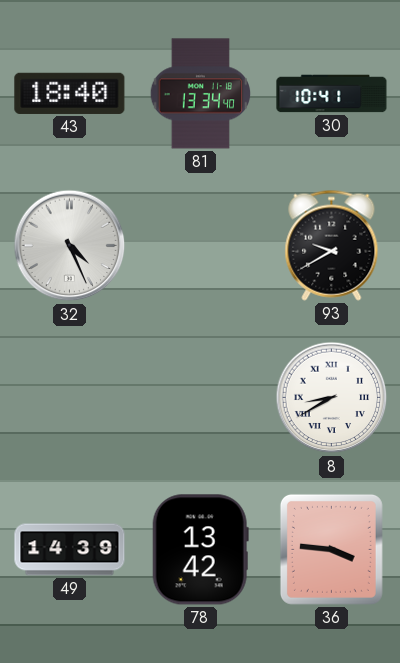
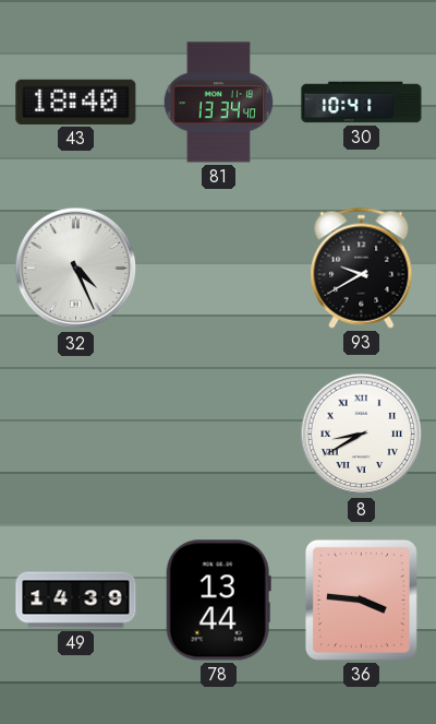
78: 13:42 -> 13:44 (218, 601)
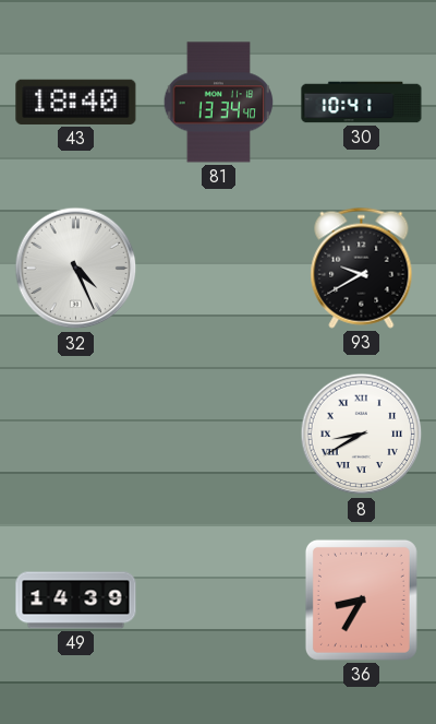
78: 13:44 -> none (218, 601)
36: 3:46 -> 8:35 (361, 600)
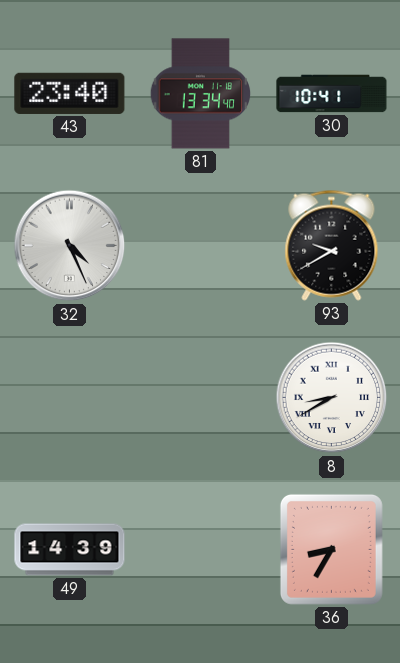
43: 18:40 -> 23:40 (70, 93)
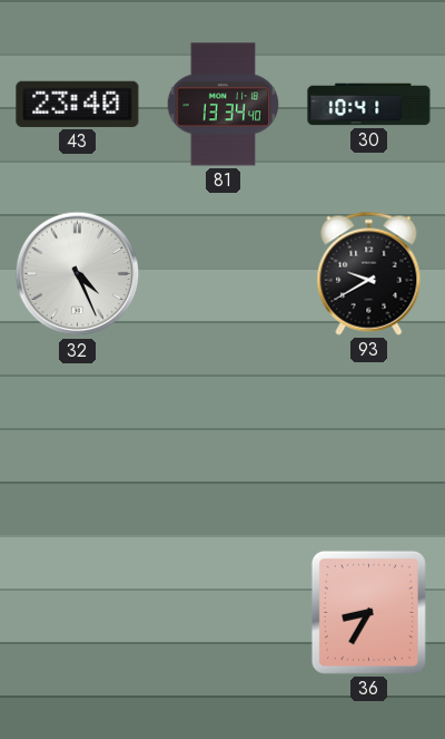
8: 8:40 -> none (332, 398)
49: 14:39 -> none (70, 550)
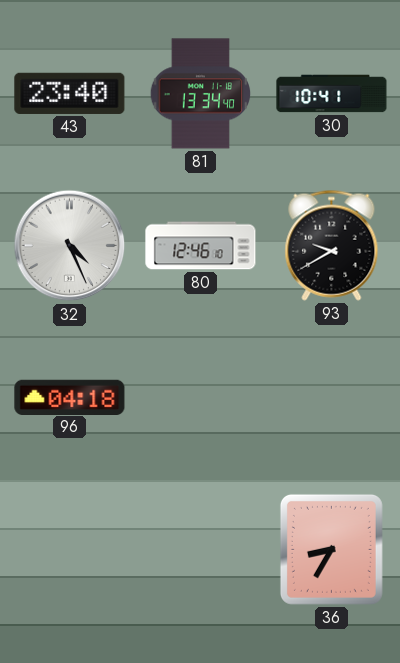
80: none -> 12:46 (201, 246)
96: none -> 04:18 (70, 397)
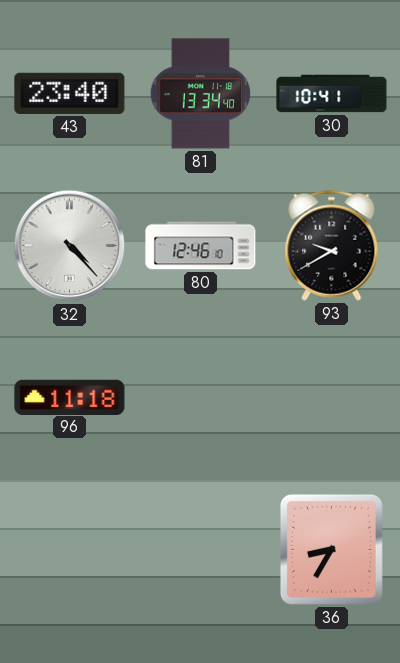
32: 4:26 -> 4:23 (70, 246)
96: 04:18 -> 11:18 (70, 397)
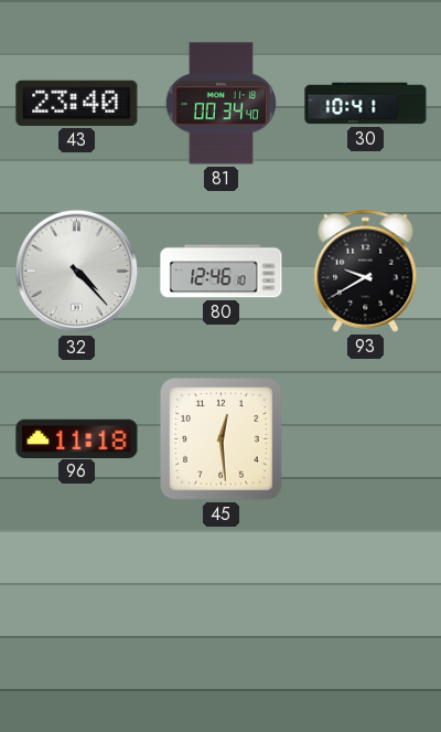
81: 13:34 -> 00:34 (222, 104)
45: none -> 12:29 (222, 439)
36: 8:35 -> none (331, 549)
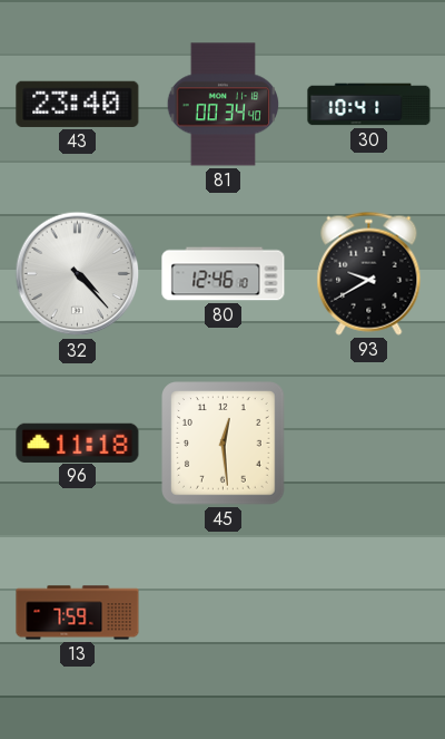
13: none -> 7:59 (78, 613)
